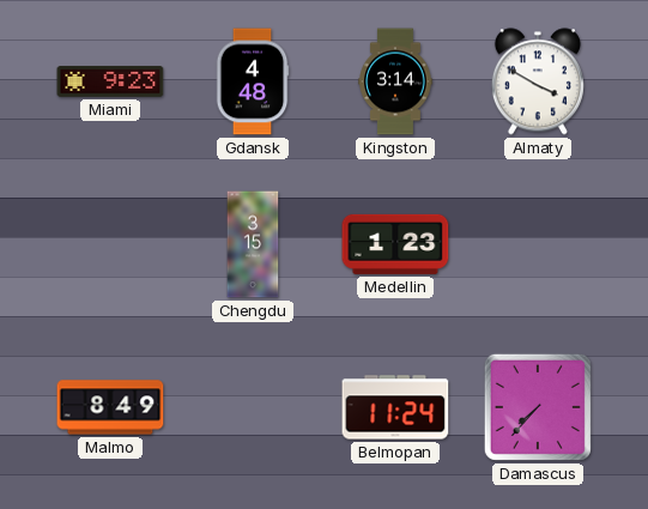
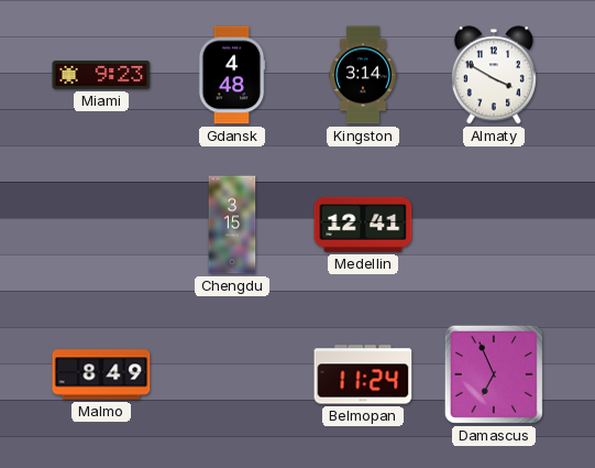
Medellin: 1:23 -> 12:41 (363, 225)
Damascus: 7:37 -> 6:56 (494, 374)
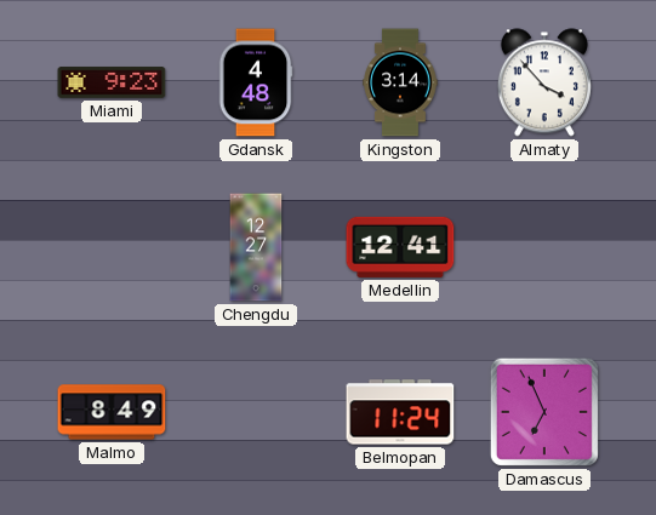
Almaty: 3:50 -> 3:53 (544, 82)
Chengdu: 3:15 -> 12:27 (256, 247)
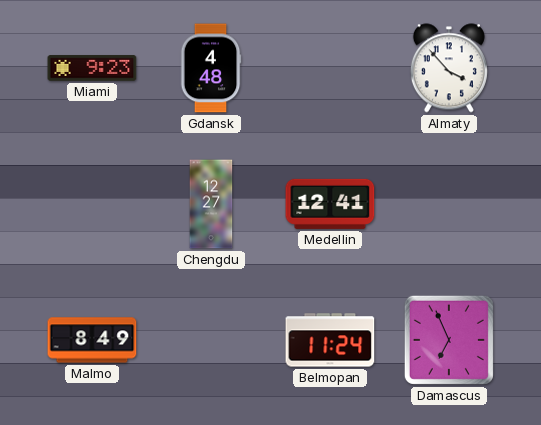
Kingston: 3:14 -> none (400, 82)
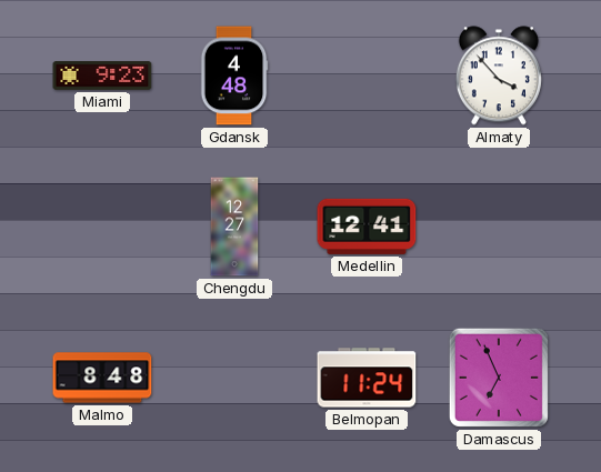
Malmo: 8:49 -> 8:48 (102, 378)
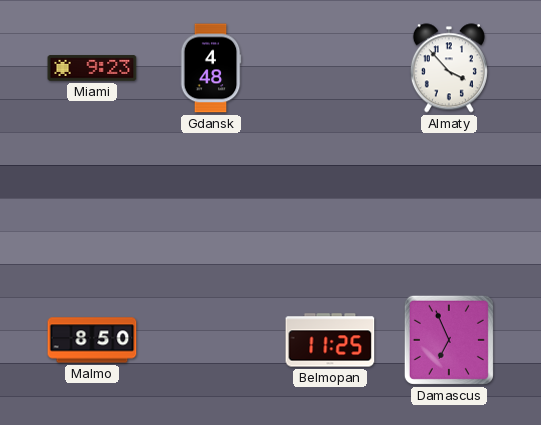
Chengdu: 12:27 -> none (234, 227)
Medellin: 12:41 -> none (367, 227)
Malmo: 8:48 -> 8:50 (92, 340)
Belmopan: 11:24 -> 11:25 (330, 340)
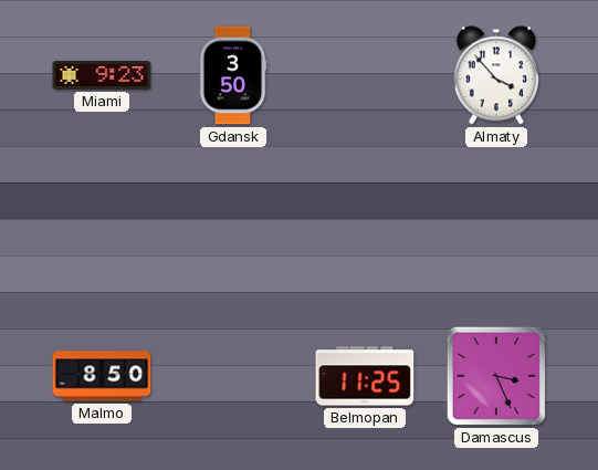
Gdansk: 4:48 -> 3:50 (233, 75)
Damascus: 6:56 -> 3:26 (496, 376)
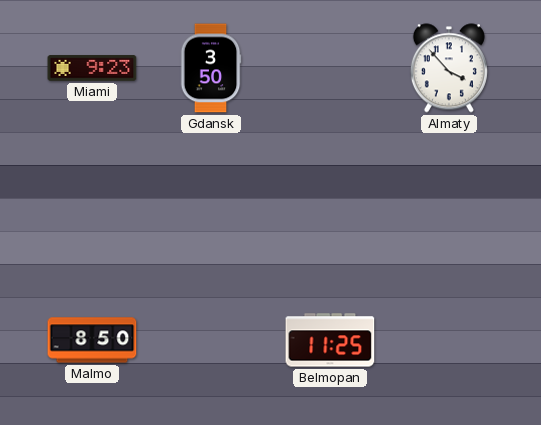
Damascus: 3:26 -> none (496, 376)
